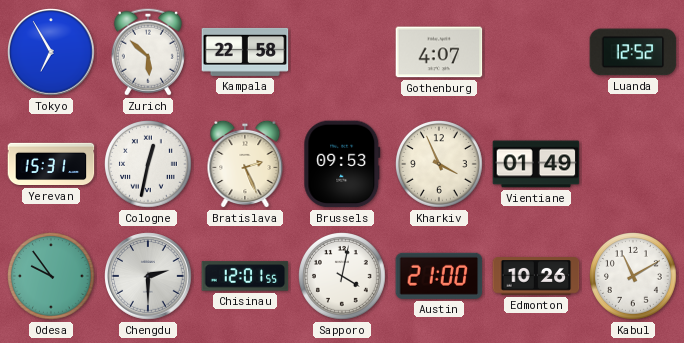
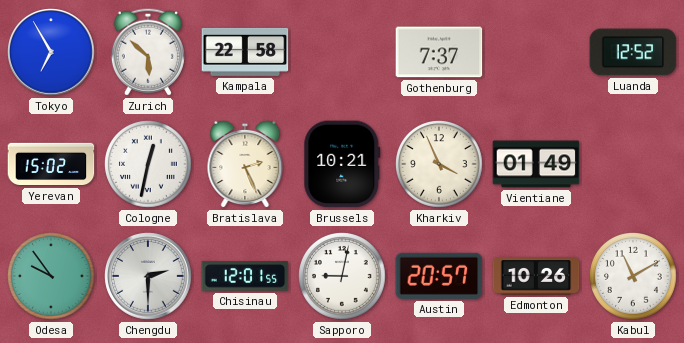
Gothenburg: 4:07 -> 7:37 (439, 52)
Yerevan: 15:31 -> 15:02 (51, 164)
Brussels: 09:53 -> 10:21 (342, 164)
Sapporo: 4:02 -> 9:02 (343, 277)
Austin: 21:00 -> 20:57 (439, 276)
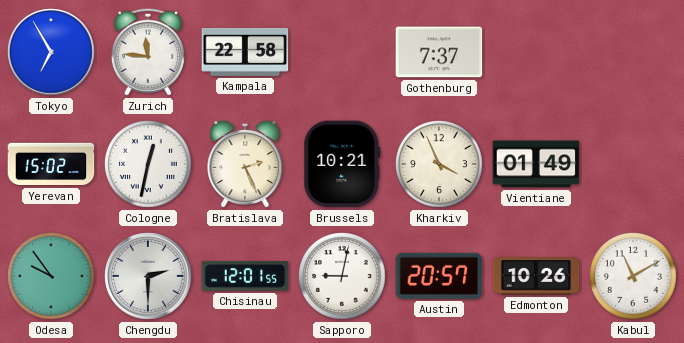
Zurich: 5:52 -> 11:46 (148, 52)
Luanda: 12:52 -> none (633, 52)
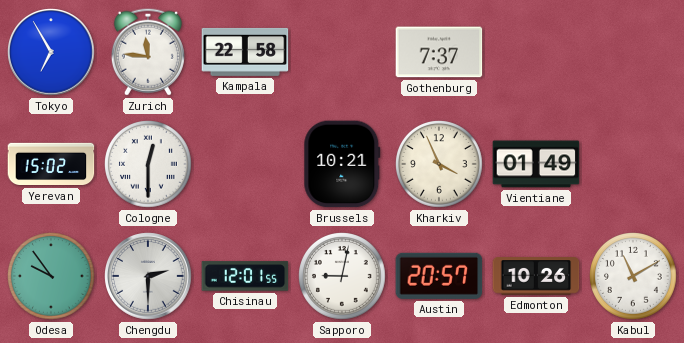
Cologne: 12:32 -> 12:30 (149, 165)
Bratislava: 2:26 -> none (245, 164)
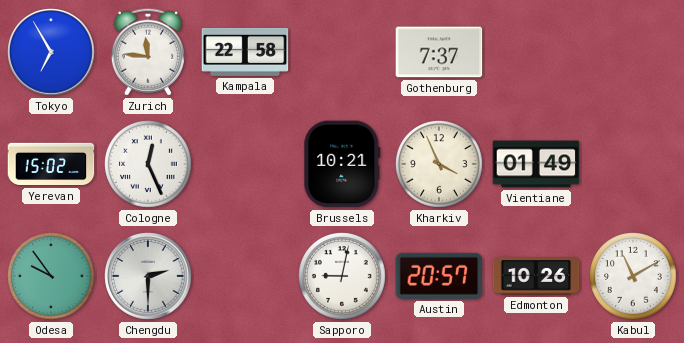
Cologne: 12:30 -> 12:26 (149, 165)
Chisinau: 12:01 -> none (245, 276)
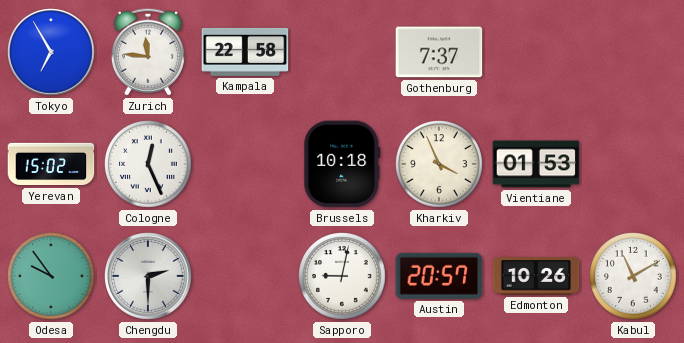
Brussels: 10:21 -> 10:18 (342, 164)
Vientiane: 01:49 -> 01:53 (536, 164)
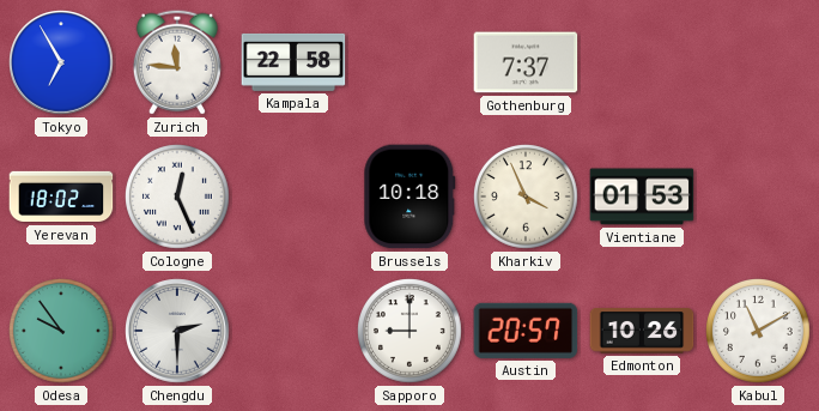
Yerevan: 15:02 -> 18:02 (61, 197)
Sapporo: 9:02 -> 9:00 (411, 332)
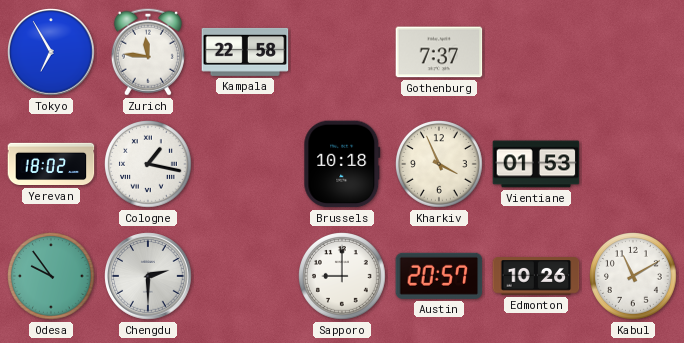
Cologne: 12:26 -> 1:17 (149, 165)
